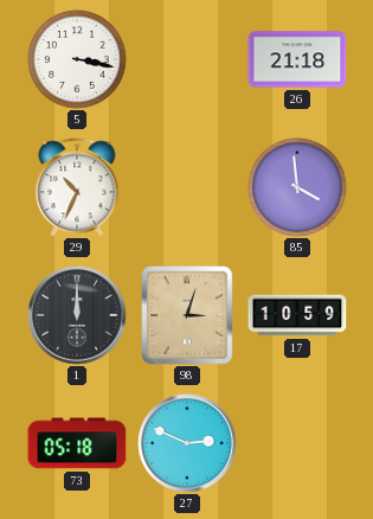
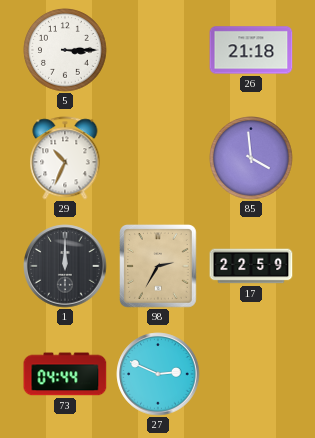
5: 3:17 -> 3:15 (65, 51)
98: 3:03 -> 2:35 (159, 266)
17: 10:59 -> 22:59 (251, 266)
73: 05:18 -> 04:44 (65, 374)
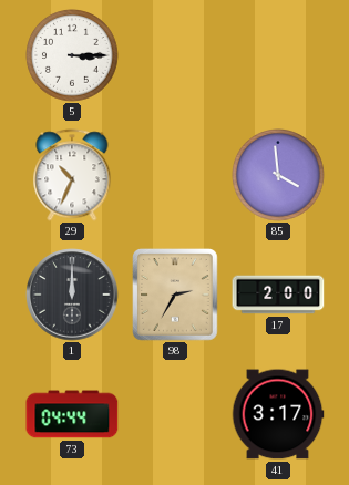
26: 21:18 -> none (251, 50)
17: 22:59 -> 2:00 (278, 295)
27: 2:49 -> none (158, 374)
41: none -> 3:17 (278, 414)
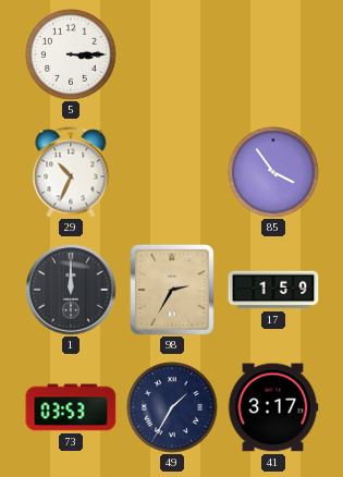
85: 3:59 -> 3:54 (273, 173)
17: 2:00 -> 1:59 (273, 290)
73: 04:44 -> 03:53 (71, 407)
49: none -> 1:35 (172, 408)
